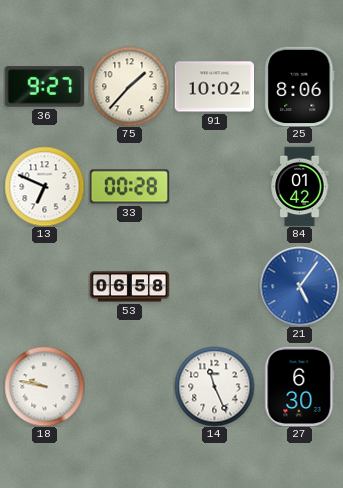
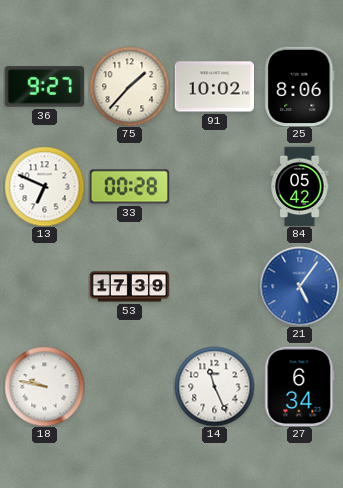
84: 01:42 -> 05:42 (300, 186)
53: 06:58 -> 17:39 (129, 287)
27: 6:30 -> 6:34 (300, 386)
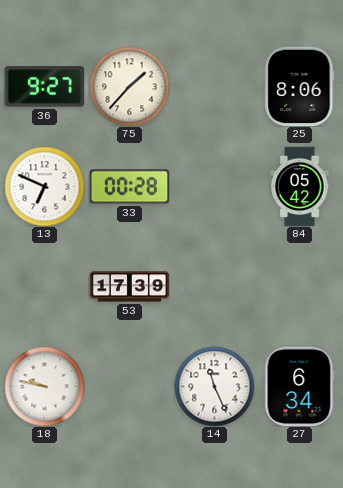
91: 10:02 -> none (214, 87)
21: 5:06 -> none (299, 286)
